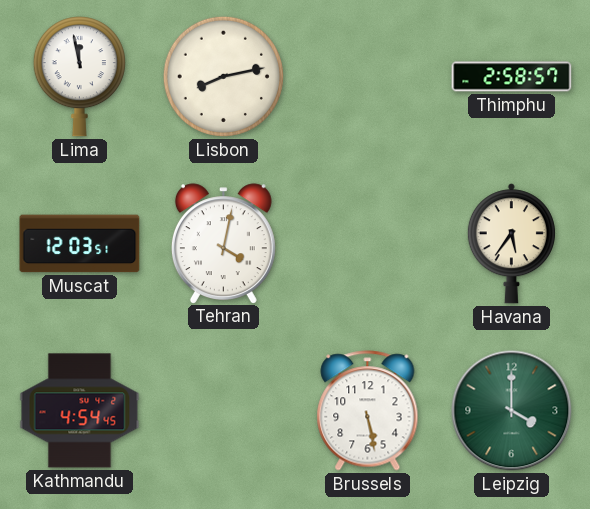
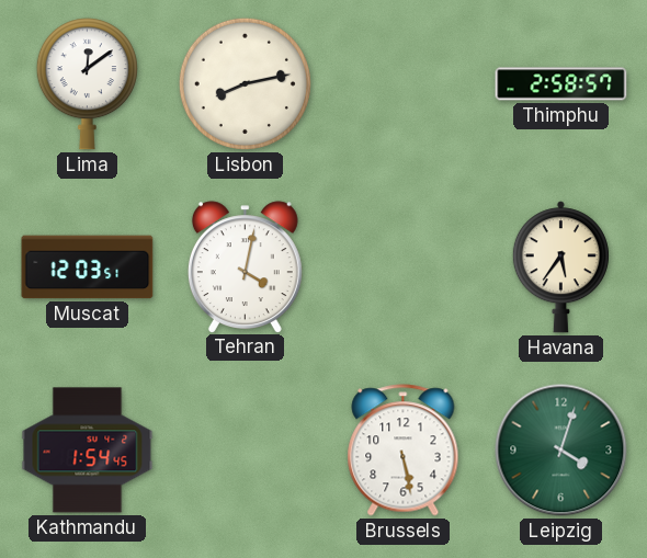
Lima: 11:58 -> 12:09 (87, 84)
Kathmandu: 4:54 -> 1:54 (88, 451)
Leipzig: 4:00 -> 4:03 (561, 451)
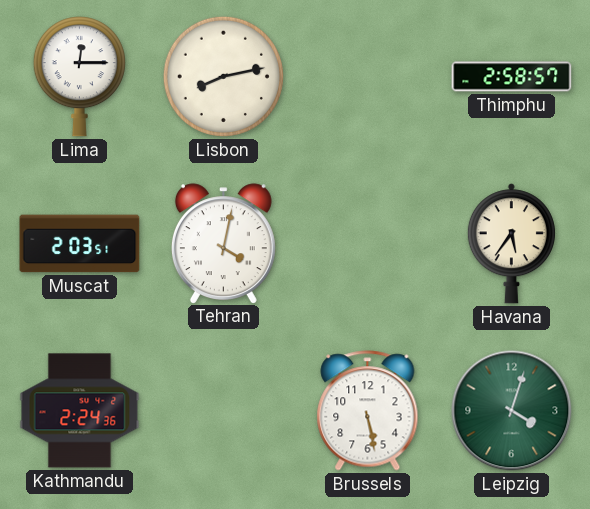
Lima: 12:09 -> 12:15 (79, 77)
Muscat: 12:03 -> 2:03 (80, 244)
Kathmandu: 1:54 -> 2:24 (80, 411)
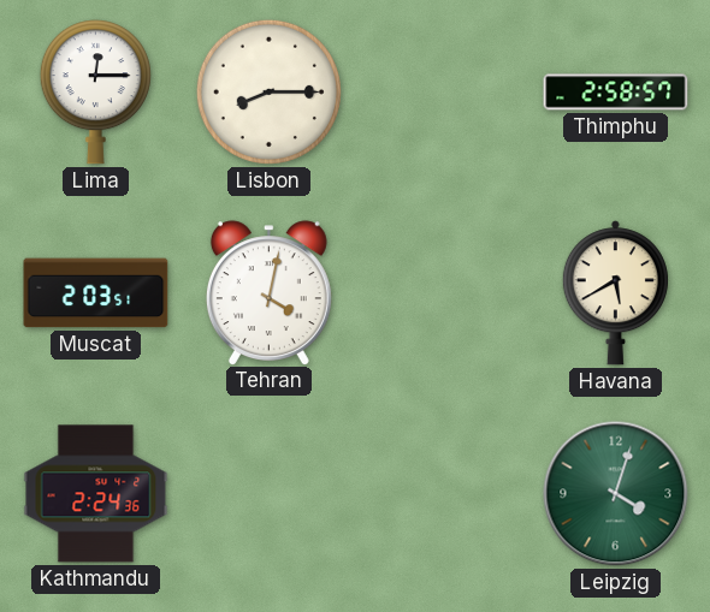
Lisbon: 8:13 -> 8:15 (268, 91)
Havana: 5:36 -> 5:40 (615, 293)
Brussels: 5:28 -> none (368, 411)
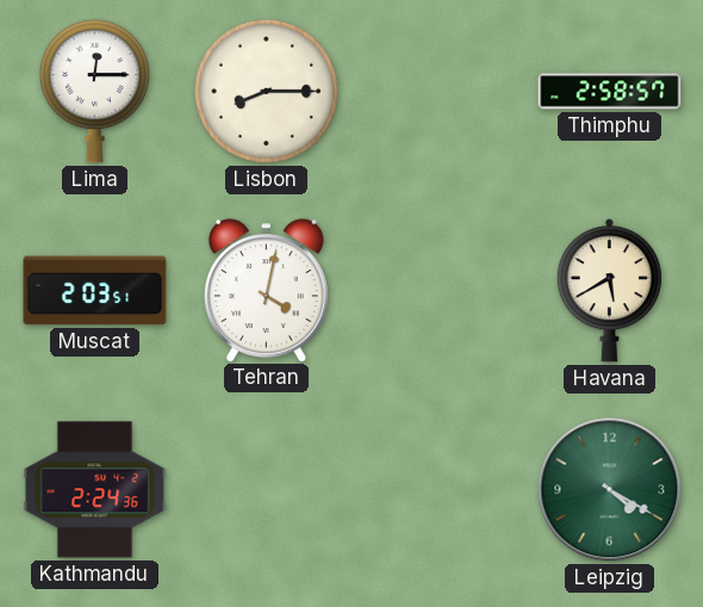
Leipzig: 4:03 -> 4:20 (610, 490)
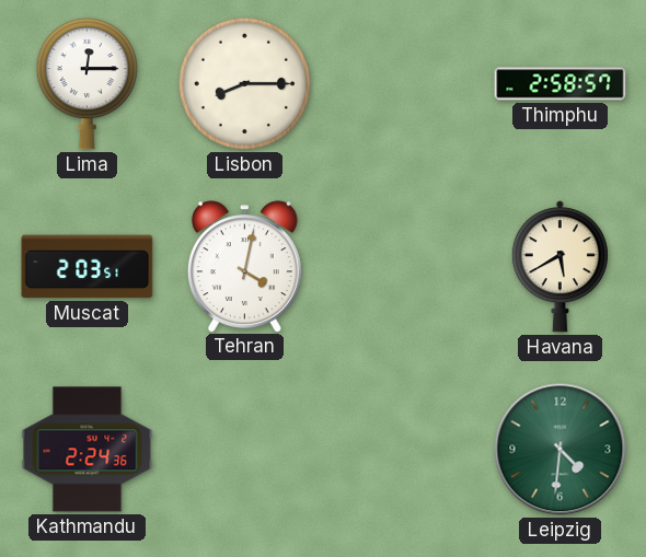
Leipzig: 4:20 -> 4:31 (561, 450)
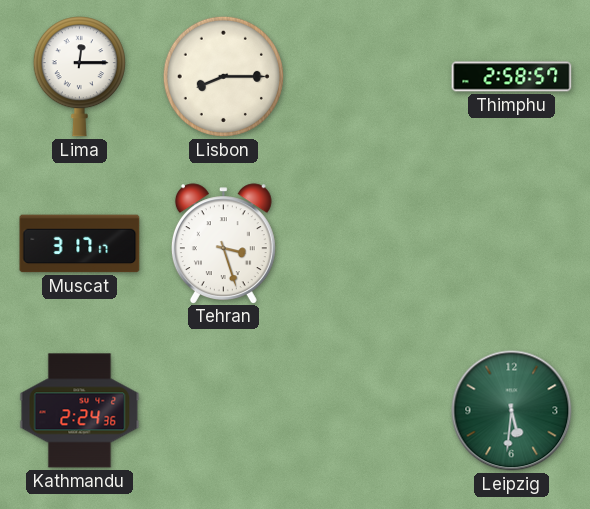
Muscat: 2:03 -> 3:17 (80, 244)
Tehran: 4:02 -> 3:27 (223, 243)
Havana: 5:40 -> none (560, 267)
Leipzig: 4:31 -> 5:31 (512, 411)
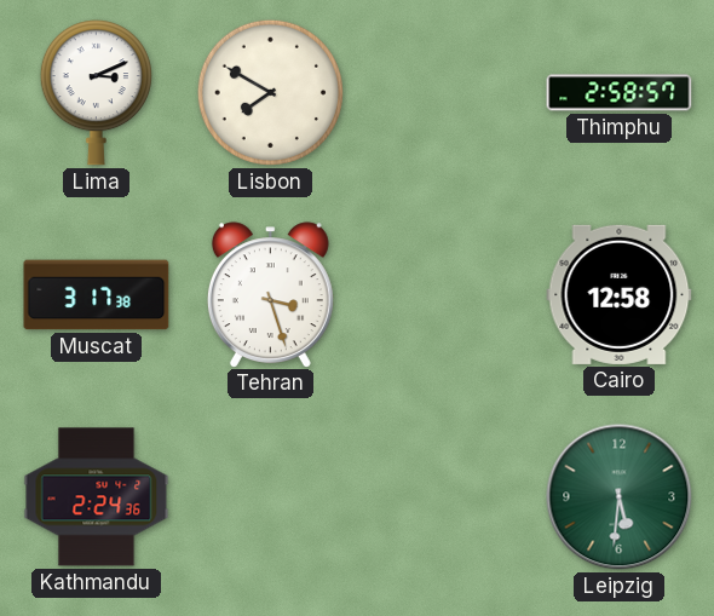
Lima: 12:15 -> 3:11 (96, 93)
Lisbon: 8:15 -> 7:50 (270, 92)
Muscat: 3:17:17 -> 3:17:38 (97, 295)
Cairo: none -> 12:58 (620, 294)
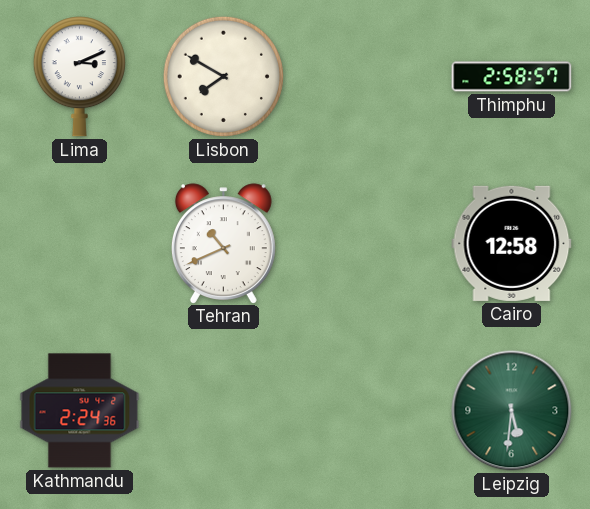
Muscat: 3:17 -> none (97, 295)
Tehran: 3:27 -> 10:41 (223, 243)
